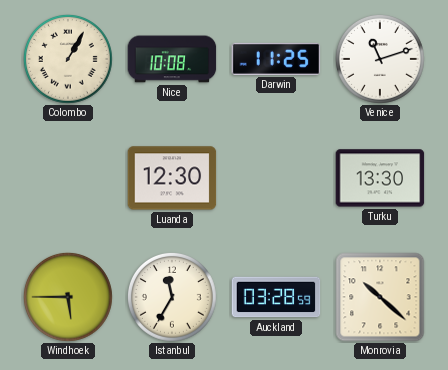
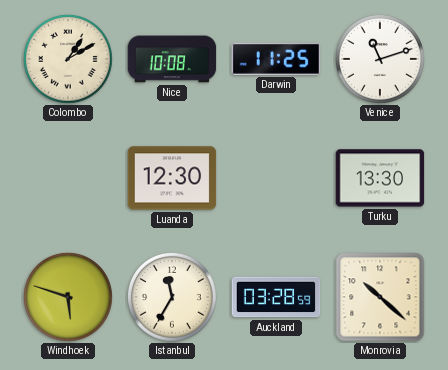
Colombo: 1:05 -> 1:10 (68, 59)
Windhoek: 5:45 -> 5:48 (68, 297)
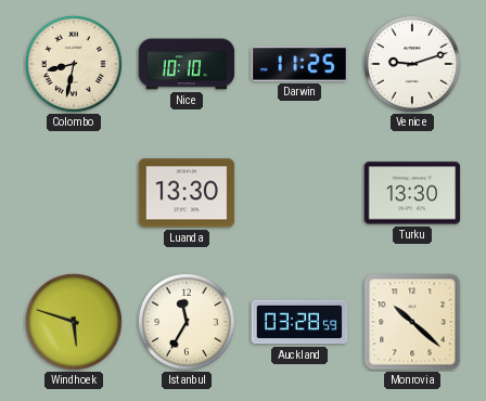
Colombo: 1:10 -> 8:32 (74, 64)
Nice: 10:08 -> 10:10 (187, 64)
Venice: 11:12 -> 9:12 (412, 64)
Luanda: 12:30 -> 13:30 (187, 193)
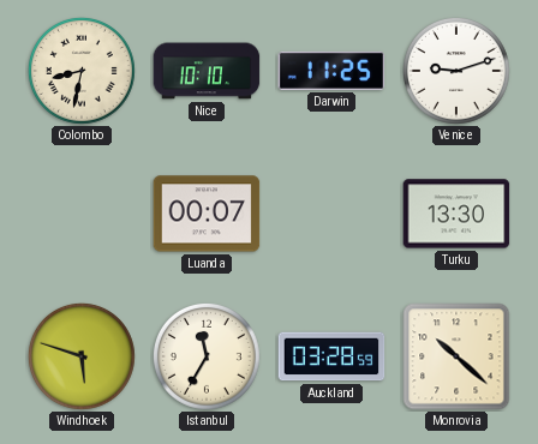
Luanda: 13:30 -> 00:07 (207, 214)
